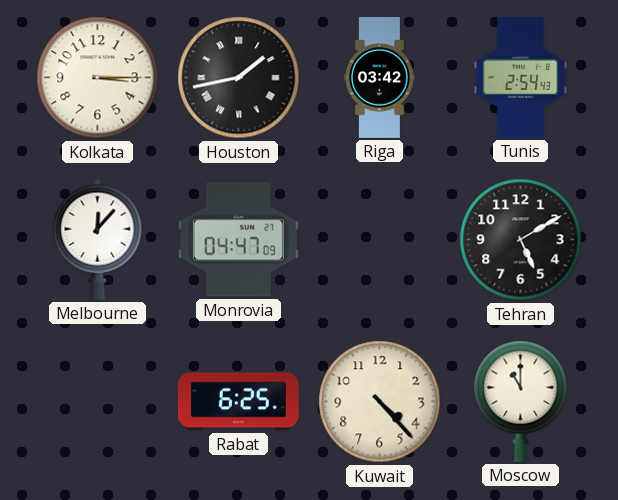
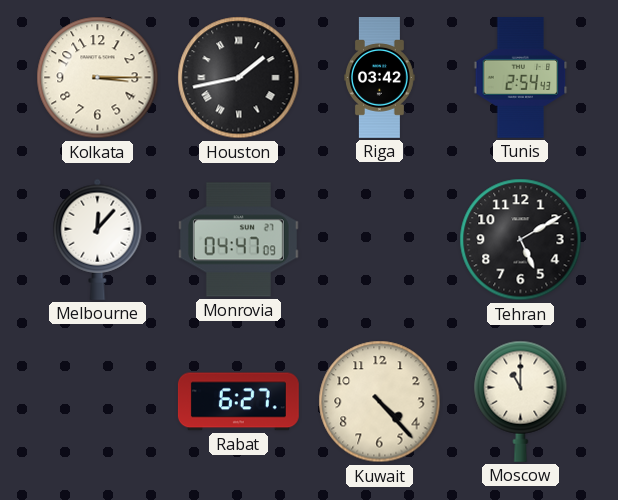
Rabat: 6:25 -> 6:27 (238, 402)
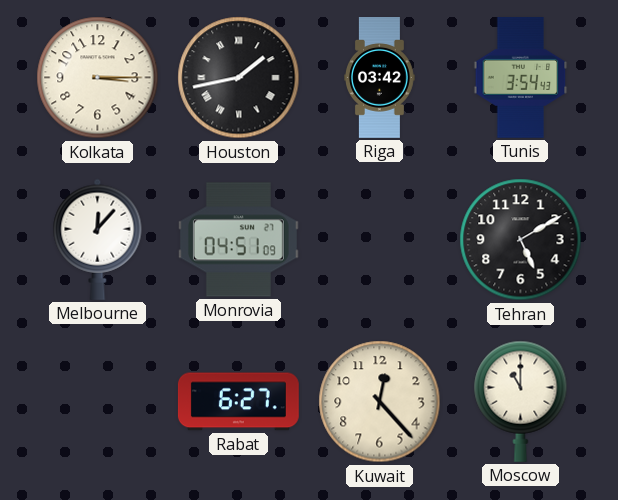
Tunis: 2:54 -> 3:54 (521, 77)
Monrovia: 04:47 -> 04:51 (238, 240)
Kuwait: 4:23 -> 12:23 (380, 402)
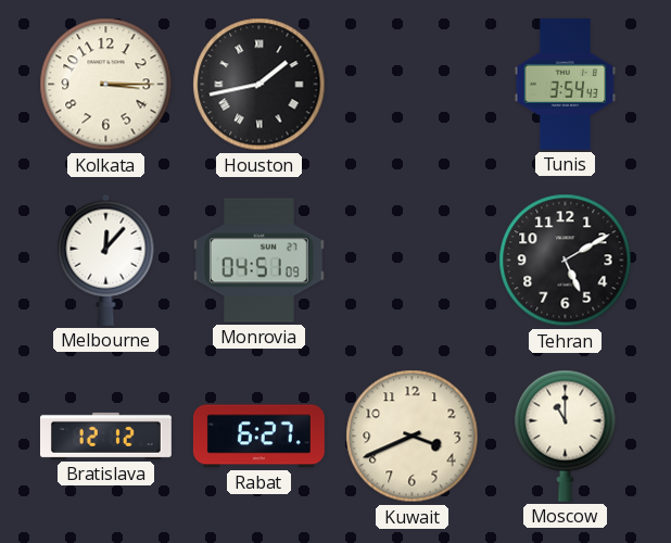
Riga: 03:42 -> none (380, 78)
Bratislava: none -> 12:12 (105, 435)
Kuwait: 12:23 -> 3:41 (413, 437)
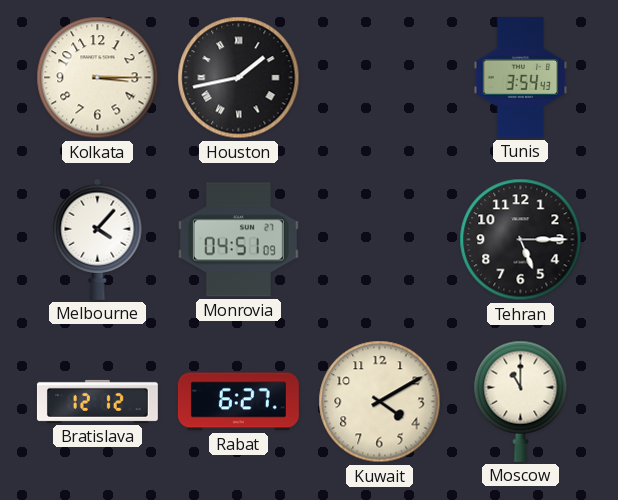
Melbourne: 12:07 -> 4:07 (98, 239)
Tehran: 5:10 -> 5:15 (521, 240)
Kuwait: 3:41 -> 4:10 (380, 402)
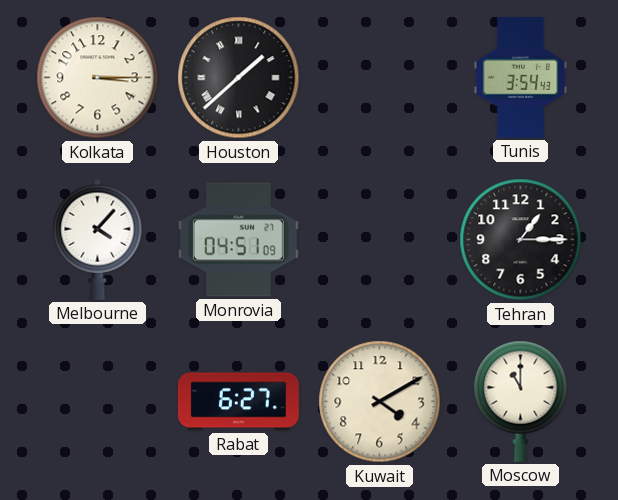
Houston: 1:43 -> 1:38 (239, 78)
Tehran: 5:15 -> 1:15 (521, 240)
Bratislava: 12:12 -> none (97, 401)
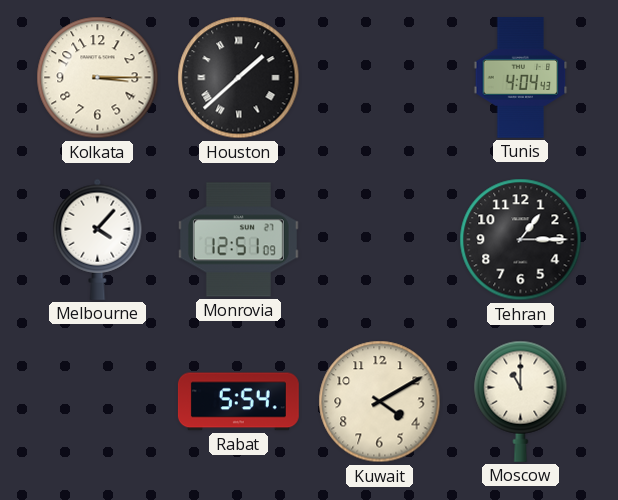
Tunis: 3:54 -> 4:04 (521, 77)
Monrovia: 04:51 -> 12:51 (238, 240)
Rabat: 6:27 -> 5:54 (238, 402)
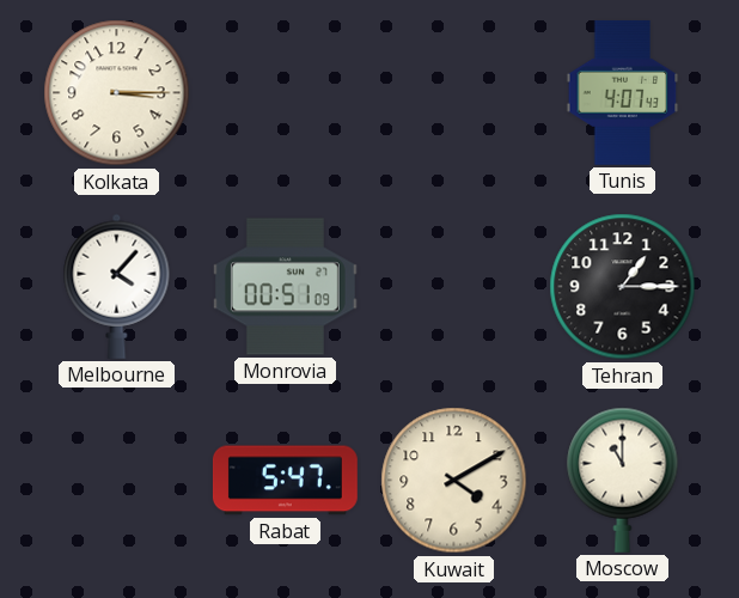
Houston: 1:38 -> none (239, 78)
Tunis: 4:04 -> 4:07 (623, 92)
Monrovia: 12:51 -> 00:51 (285, 287)
Rabat: 5:54 -> 5:47 (285, 481)
